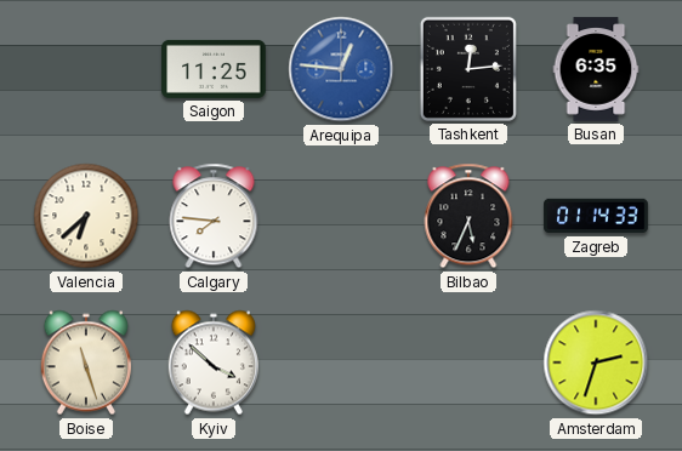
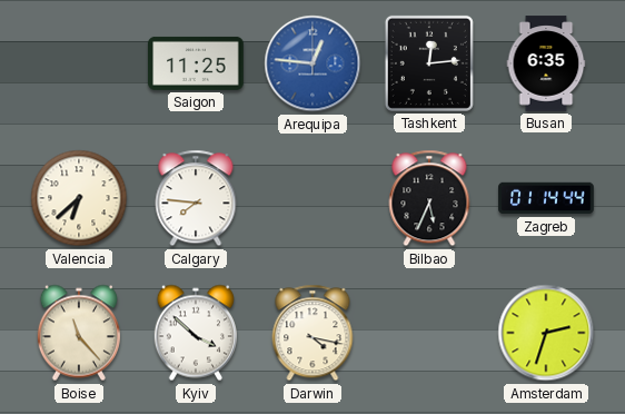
Zagreb: 01:14:33 -> 01:14:44 (546, 198)
Boise: 11:27 -> 11:23 (79, 333)
Darwin: none -> 4:17 (312, 333)
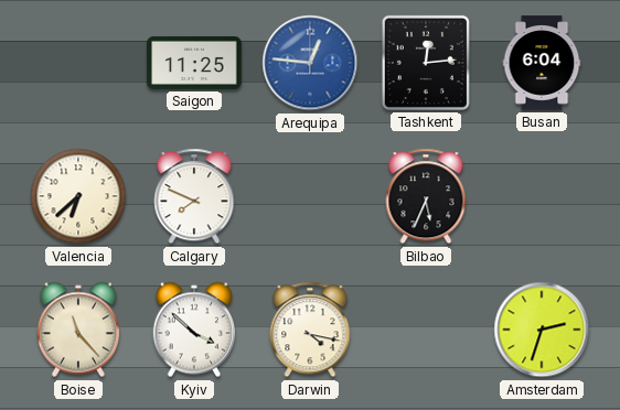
Busan: 6:35 -> 6:04 (542, 63)
Calgary: 7:46 -> 7:49 (194, 196)
Zagreb: 01:14 -> none (546, 198)
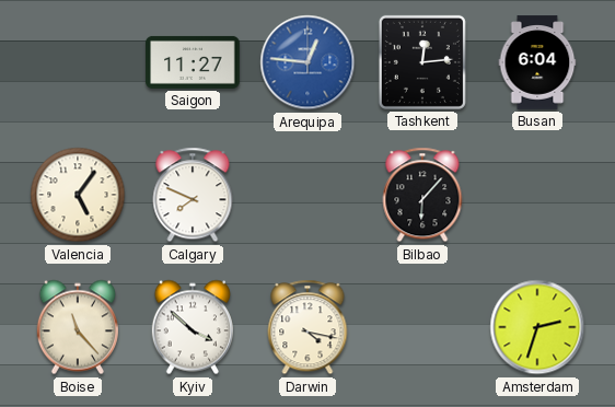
Saigon: 11:25 -> 11:27 (193, 62)
Valencia: 6:38 -> 5:06 (78, 195)
Bilbao: 5:34 -> 6:07 (422, 195)
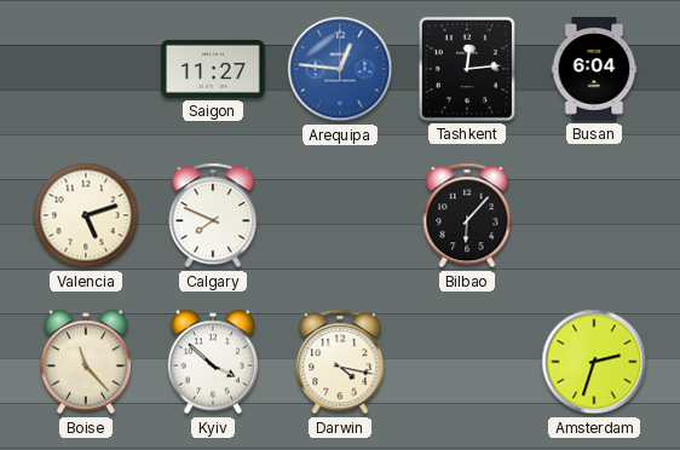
Valencia: 5:06 -> 5:12 (86, 215)
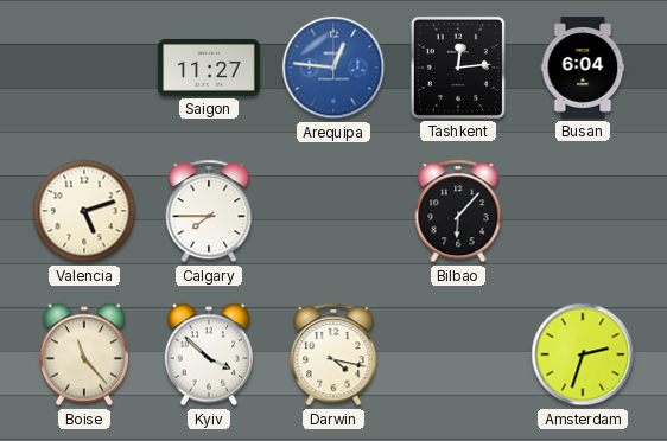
Calgary: 7:49 -> 7:45 (209, 211)
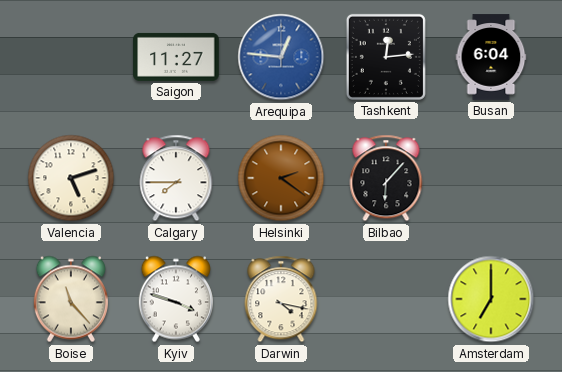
Helsinki: none -> 2:21 (281, 178)
Kyiv: 3:52 -> 3:48 (176, 299)
Amsterdam: 2:33 -> 7:00 (491, 299)
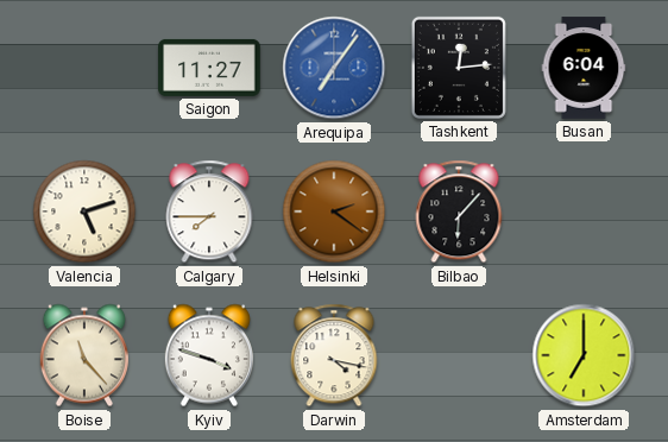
Arequipa: 12:46 -> 7:06 (334, 68)
